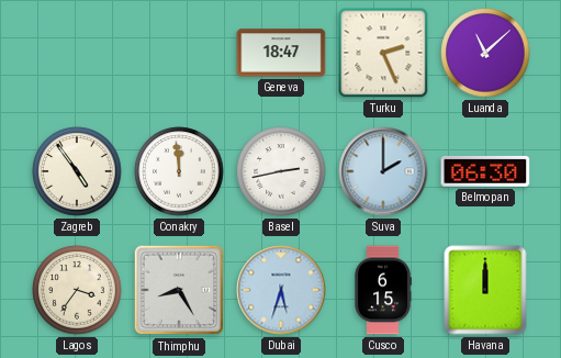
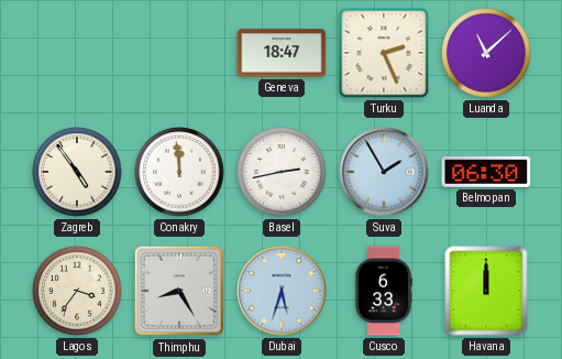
Suva: 2:00 -> 1:55 (384, 172)
Cusco: 6:15 -> 6:33 (383, 291)
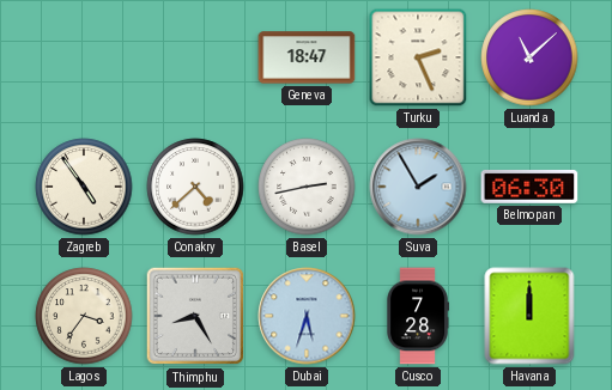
Conakry: 11:59 -> 4:38 (195, 187)
Cusco: 6:33 -> 7:28 (417, 316)
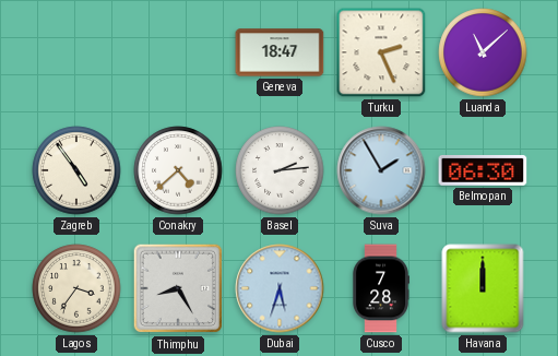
Basel: 2:43 -> 2:14 (280, 170)
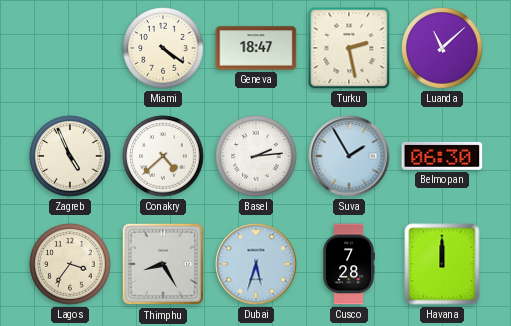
Miami: none -> 4:21 (163, 48)
Turku: 2:26 -> 2:28 (349, 48)
Zagreb: 4:54 -> 4:56 (70, 156)
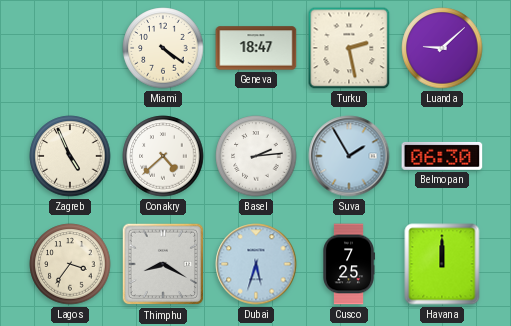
Luanda: 11:08 -> 9:08 (442, 48)
Thimphu: 8:25 -> 8:20 (163, 264)
Cusco: 7:28 -> 7:25 (348, 264)
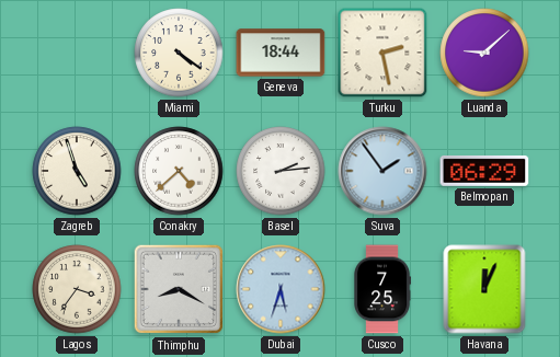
Geneva: 18:47 -> 18:44 (281, 53)
Zagreb: 4:56 -> 4:57 (77, 171)
Suva: 1:55 -> 1:54 (382, 171)
Belmopan: 06:30 -> 06:29 (484, 171)
Havana: 12:00 -> 12:04 (484, 289)
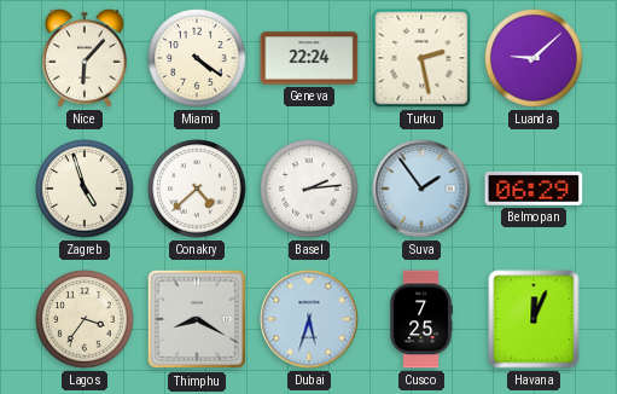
Nice: none -> 6:07 (85, 58)
Geneva: 18:44 -> 22:24 (309, 58)
